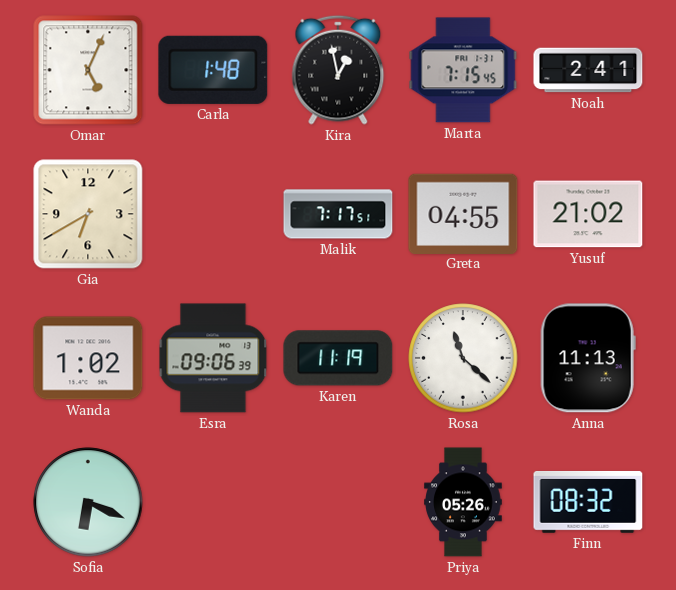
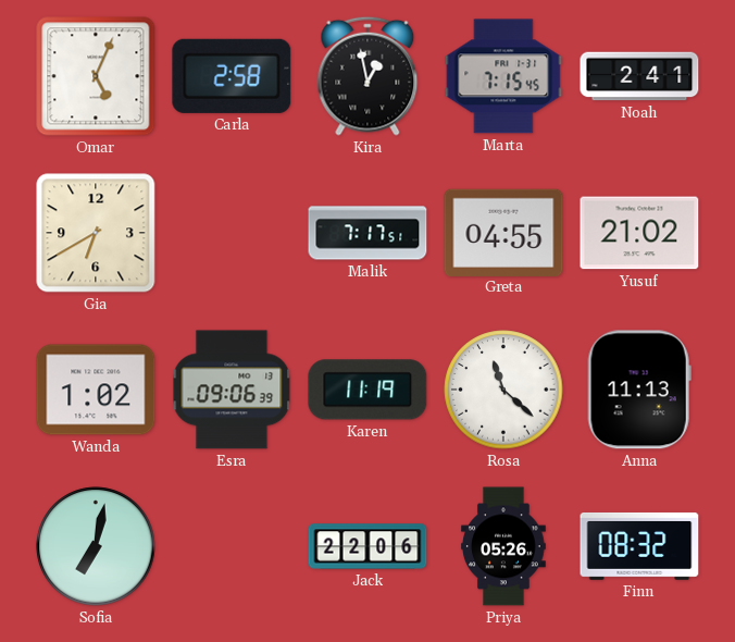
Carla: 1:48 -> 2:58 (232, 76)
Sofia: 6:19 -> 7:02 (96, 546)
Jack: none -> 22:06 (367, 546)
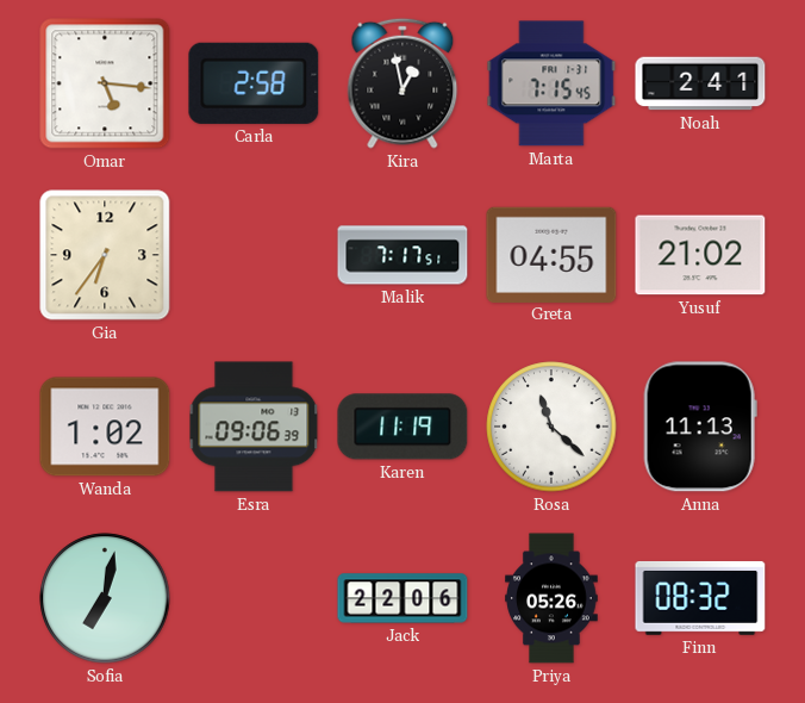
Omar: 5:04 -> 5:16 (105, 83)
Gia: 6:40 -> 6:36 (105, 255)
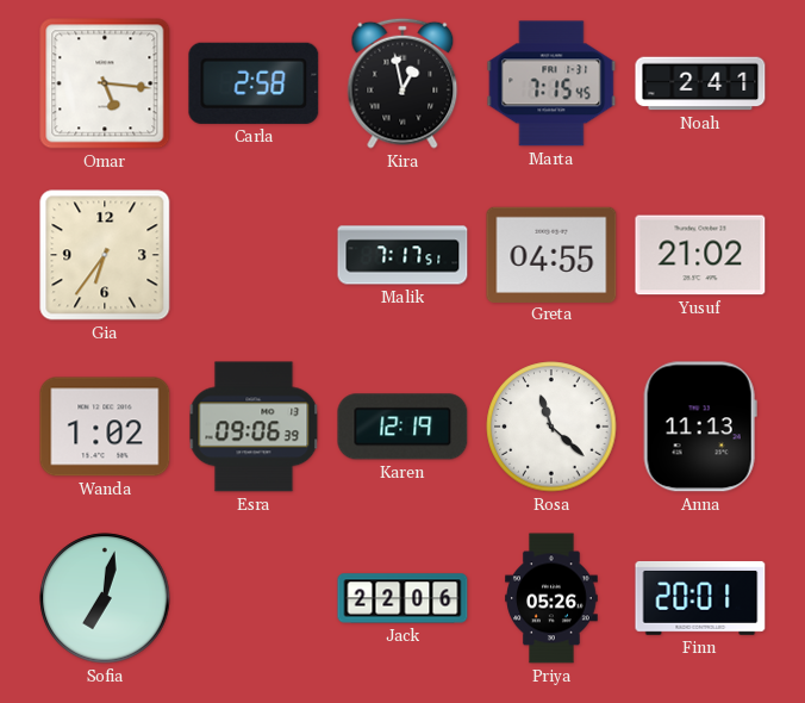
Karen: 11:19 -> 12:19 (402, 427)
Finn: 08:32 -> 20:01 (700, 598)
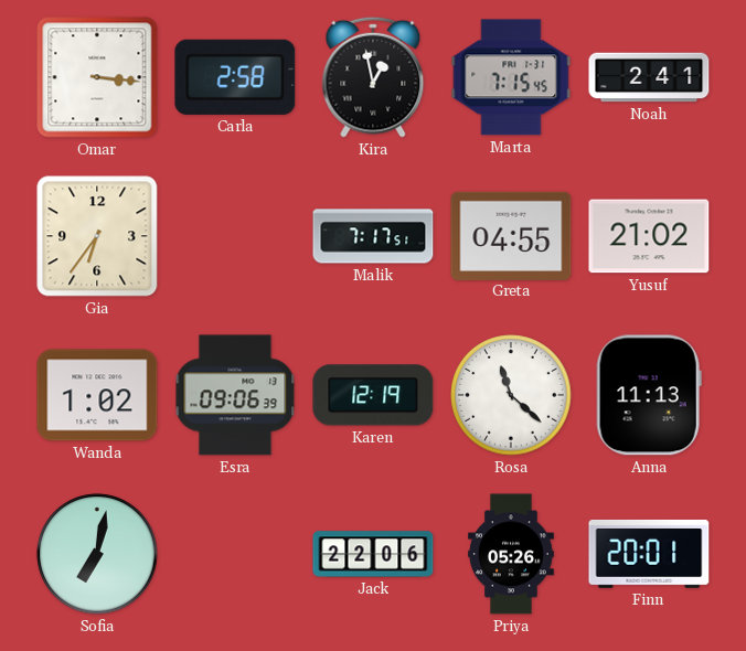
Omar: 5:16 -> 3:16 (97, 77)
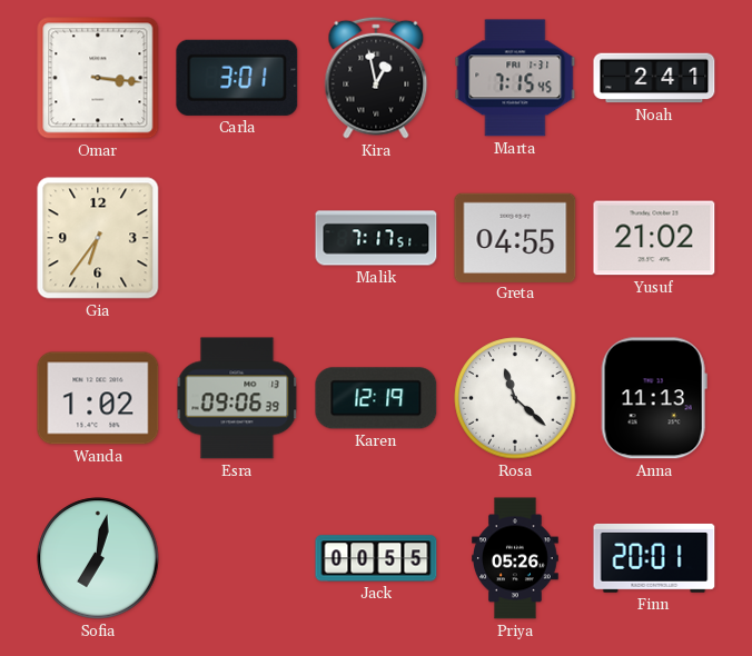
Carla: 2:58 -> 3:01 (237, 78)
Jack: 22:06 -> 00:55 (376, 558)
